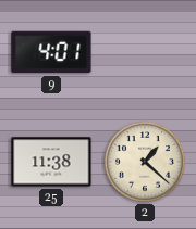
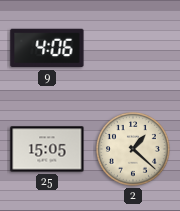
9: 4:01 -> 4:06 (47, 48)
25: 11:38 -> 15:05 (47, 149)
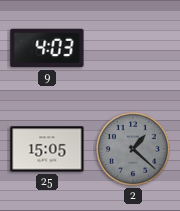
9: 4:06 -> 4:03 (47, 48)
2 dial: cream -> grey (133, 149)
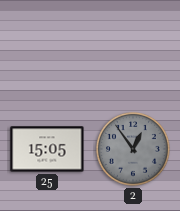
9: 4:03 -> none (47, 48)
2: 1:22 -> 12:54 (133, 149)
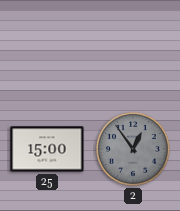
25: 15:05 -> 15:00 (47, 149)
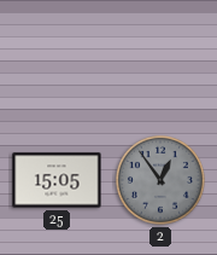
25: 15:00 -> 15:05 (57, 180)
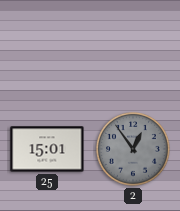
25: 15:05 -> 15:01 (47, 149)
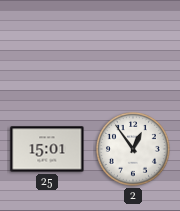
2 dial: grey -> white (133, 149)
